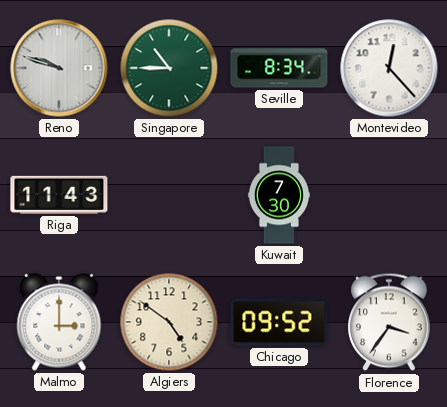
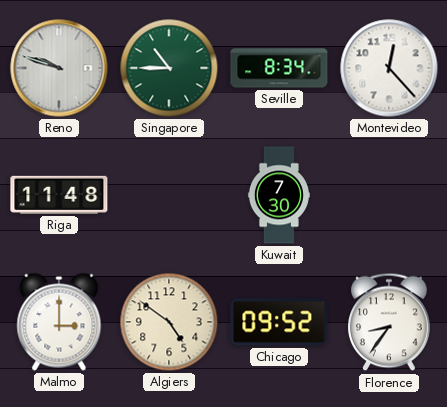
Riga: 11:43 -> 11:48 (59, 195)
Florence: 3:36 -> 8:36 (390, 322)
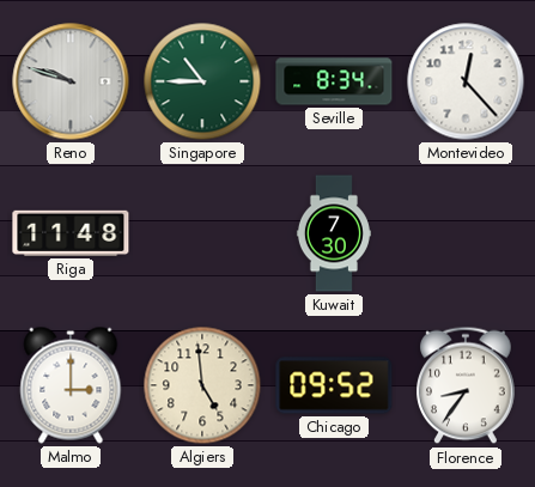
Algiers: 4:51 -> 4:59 (202, 385)
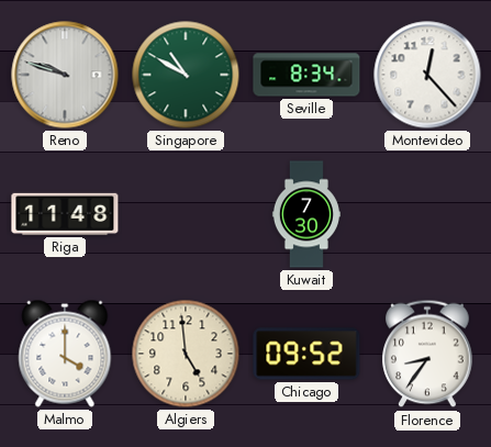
Singapore: 10:45 -> 10:50 (186, 75)
Malmo: 3:00 -> 4:00 (65, 354)
